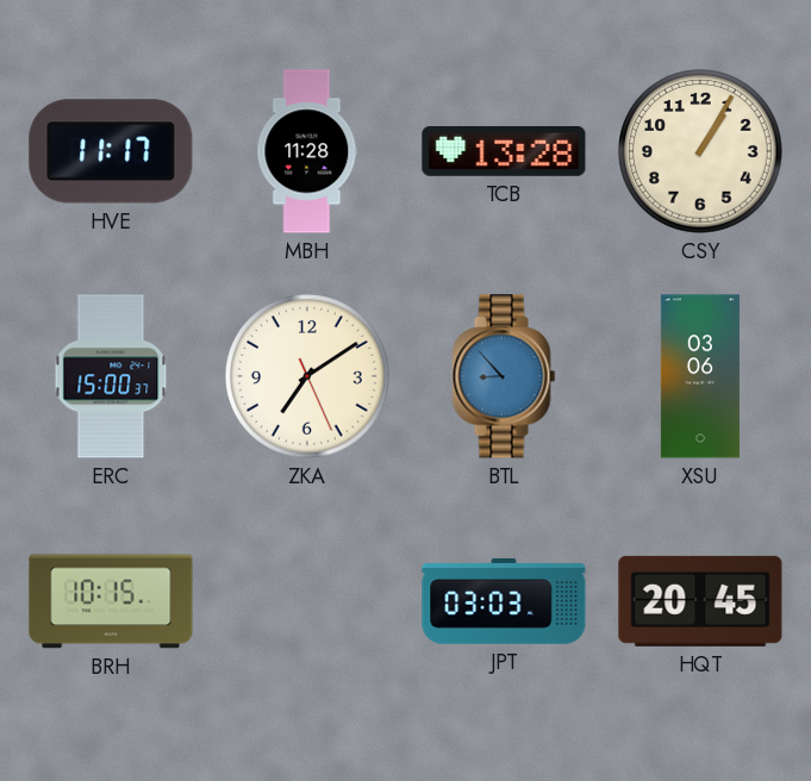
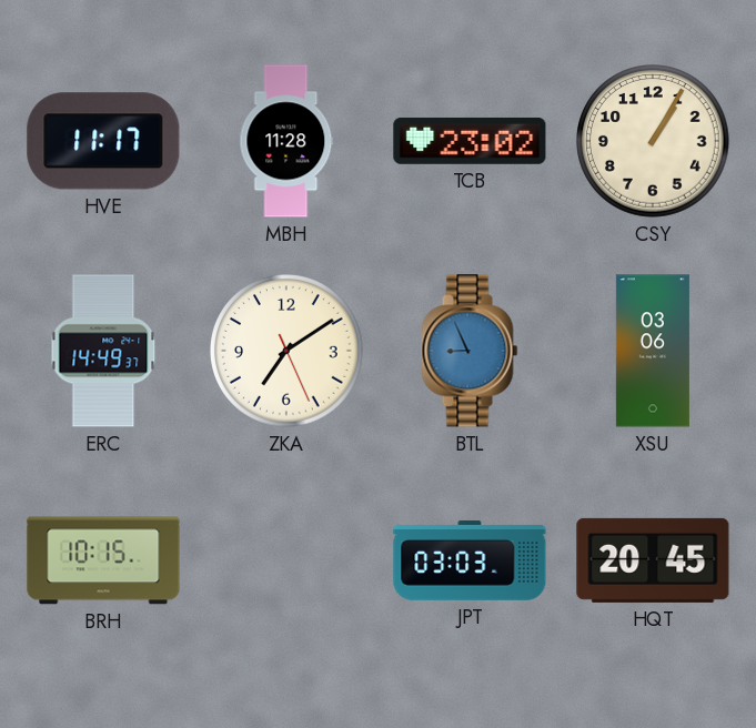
TCB: 13:28 -> 23:02 (470, 141)
ERC: 15:00 -> 14:49 (103, 351)
BTL: 8:53 -> 8:56 (470, 351)
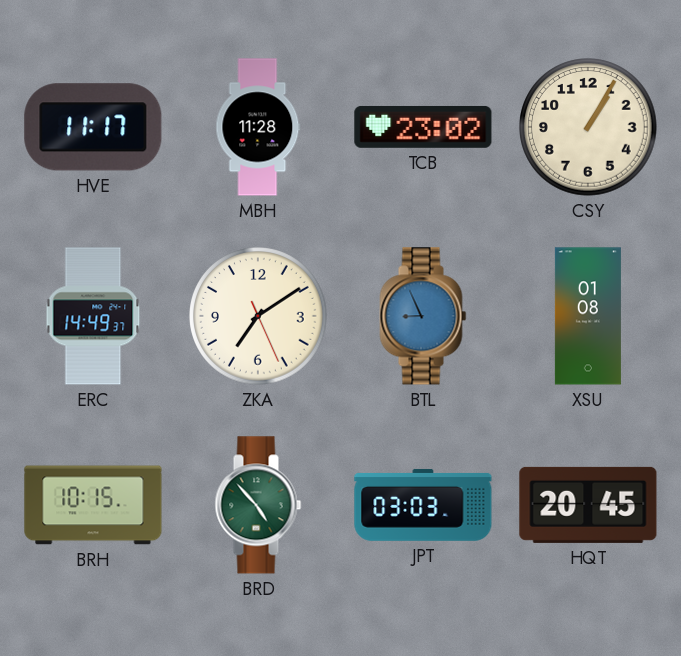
XSU: 03:06 -> 01:08 (588, 316)
BRD: none -> 4:53 (258, 505)
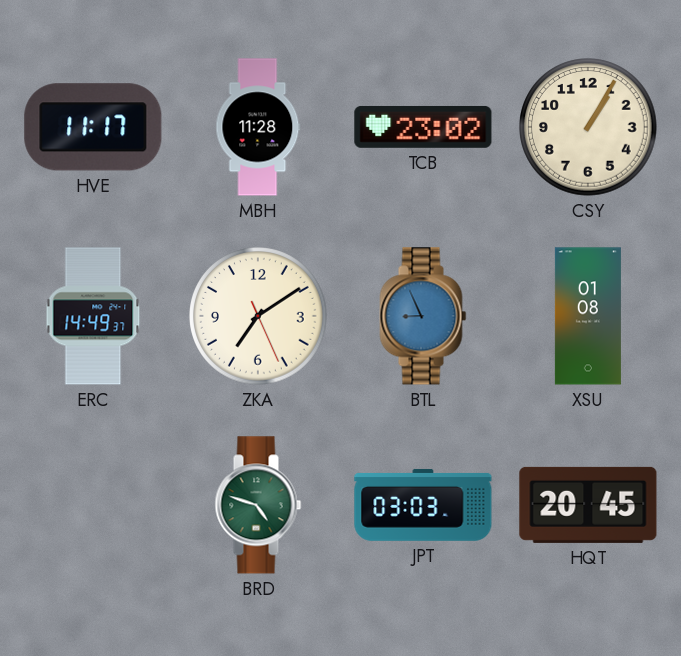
BRH: 10:15 -> none (93, 505)
BRD: 4:53 -> 4:48 (258, 505)
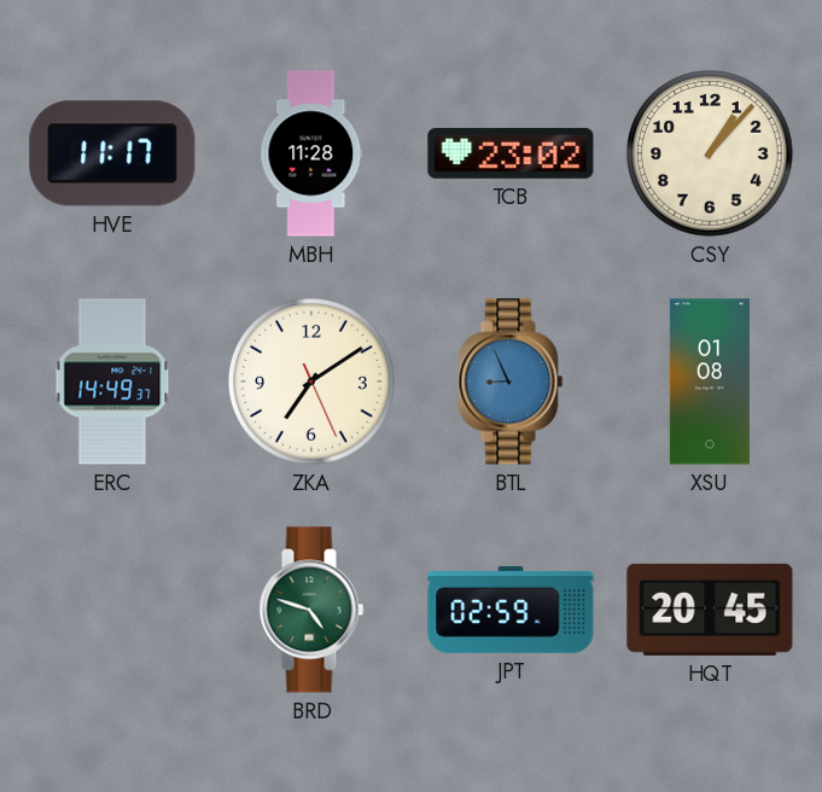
CSY: 1:05 -> 1:07 (711, 155)
JPT: 03:03 -> 02:59 (511, 610)
